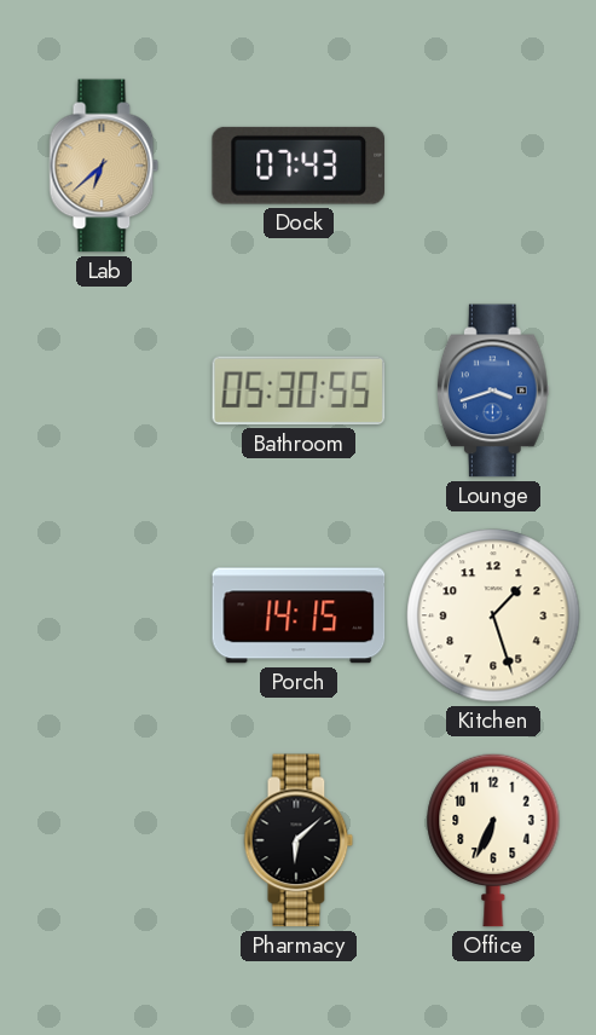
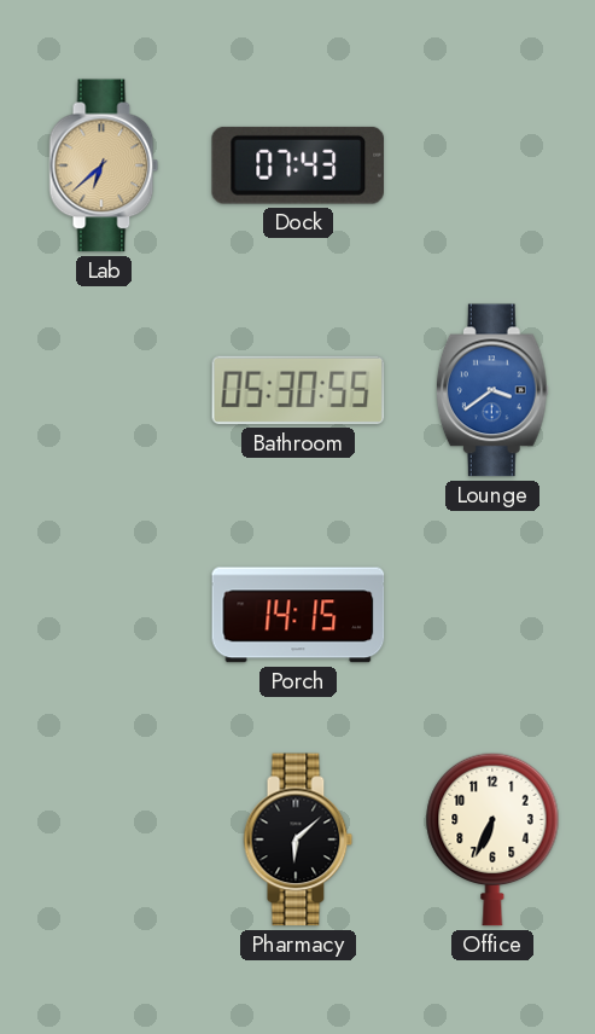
Lounge: 3:42 -> 3:39 (492, 390)
Kitchen: 1:27 -> none (493, 615)
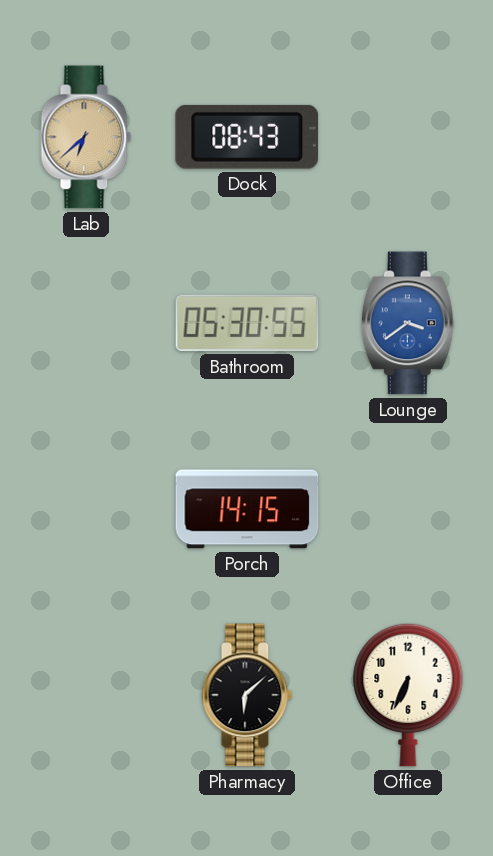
Dock: 07:43 -> 08:43 (246, 137)
